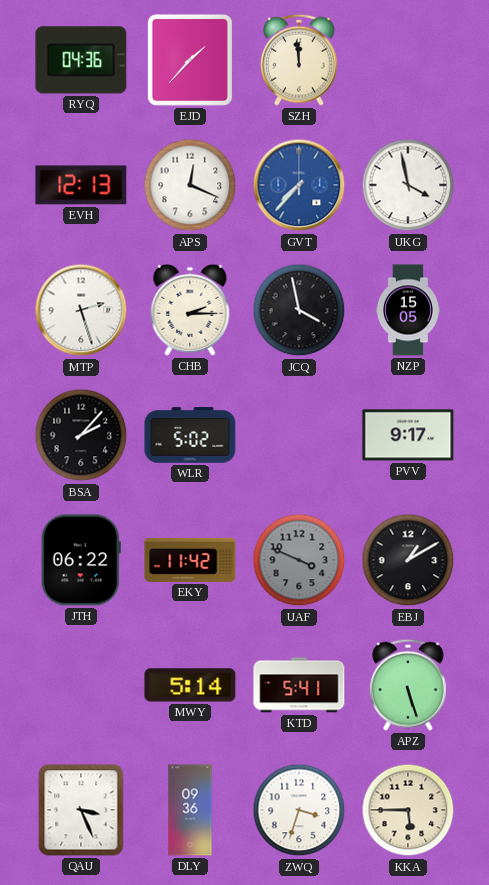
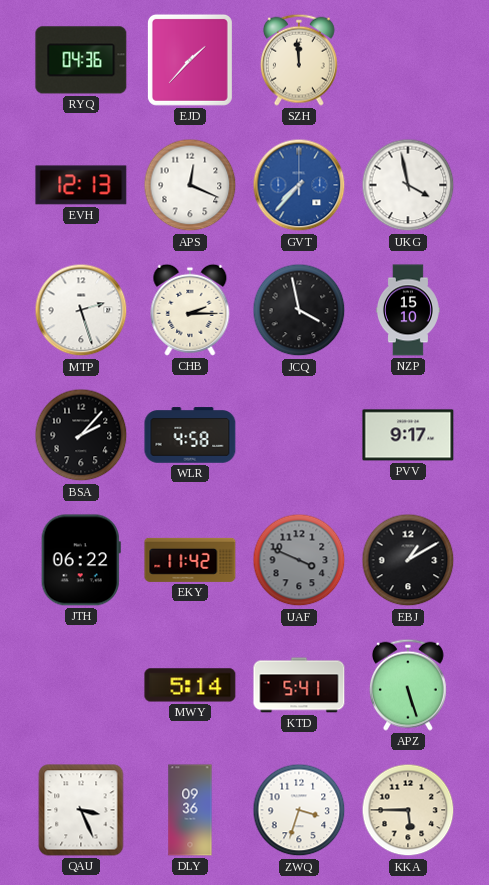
NZP: 15:05 -> 15:10 (408, 310)
WLR: 5:02 -> 4:58 (190, 435)
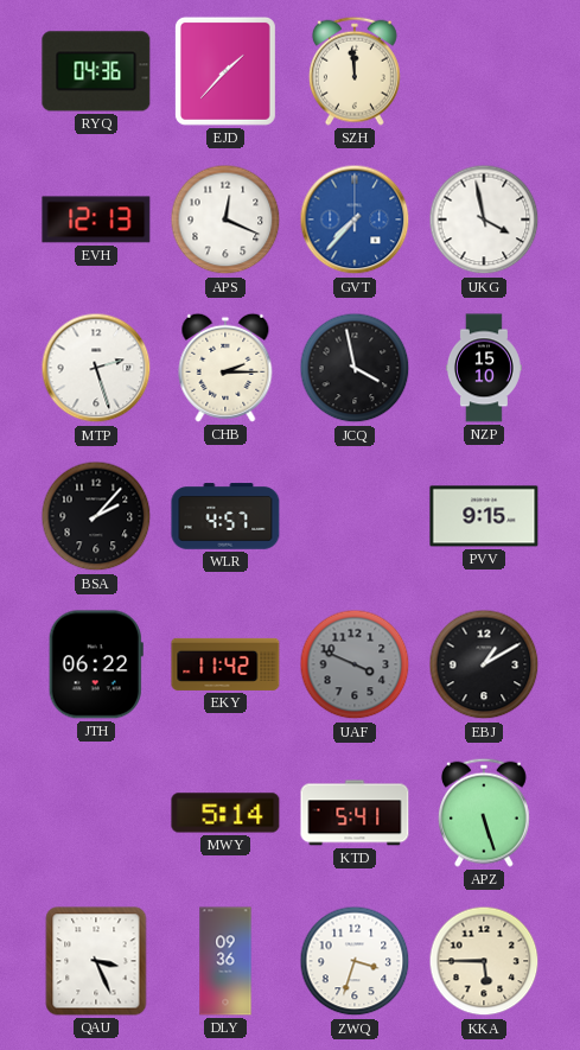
WLR: 4:58 -> 4:57 (225, 516)
PVV: 9:17 -> 9:15 (484, 516)
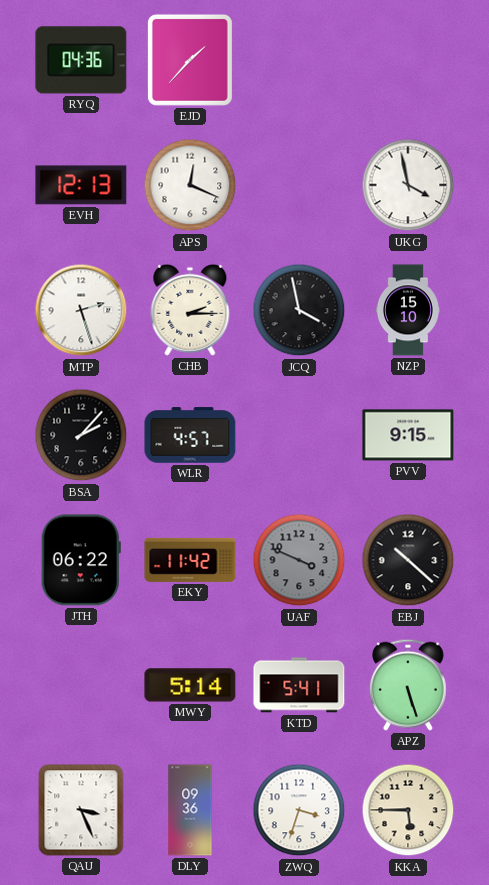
SZH: 11:59 -> none (355, 71)
GVT: 7:37 -> none (355, 219)
EBJ: 1:10 -> 10:22 (408, 560)
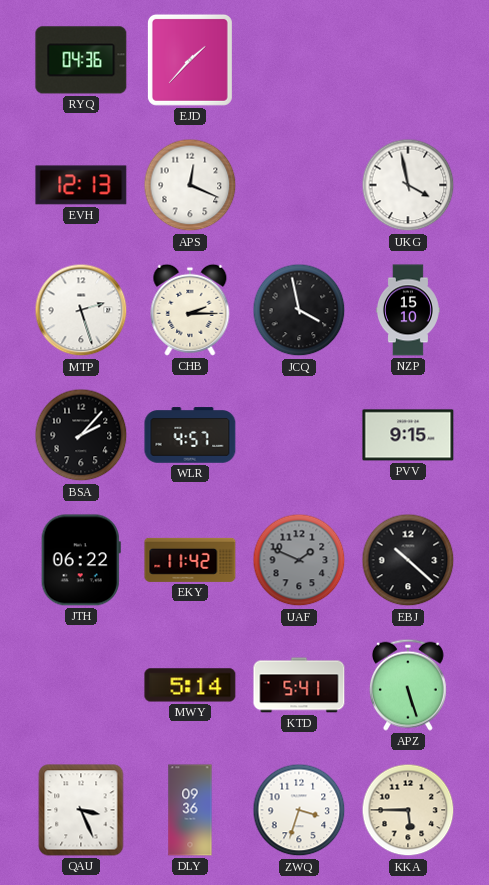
UAF: 3:49 -> 1:49 (299, 560)
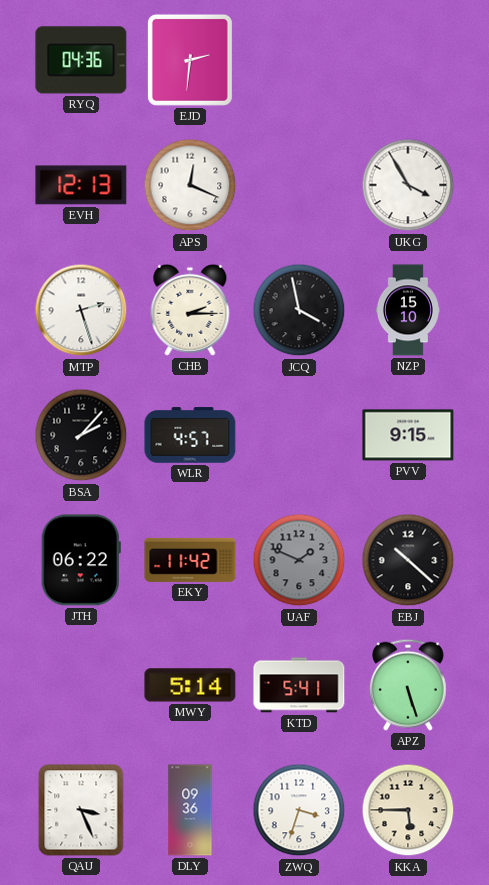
EJD: 1:37 -> 2:31 (190, 60)
UKG: 3:58 -> 3:55 (408, 185)
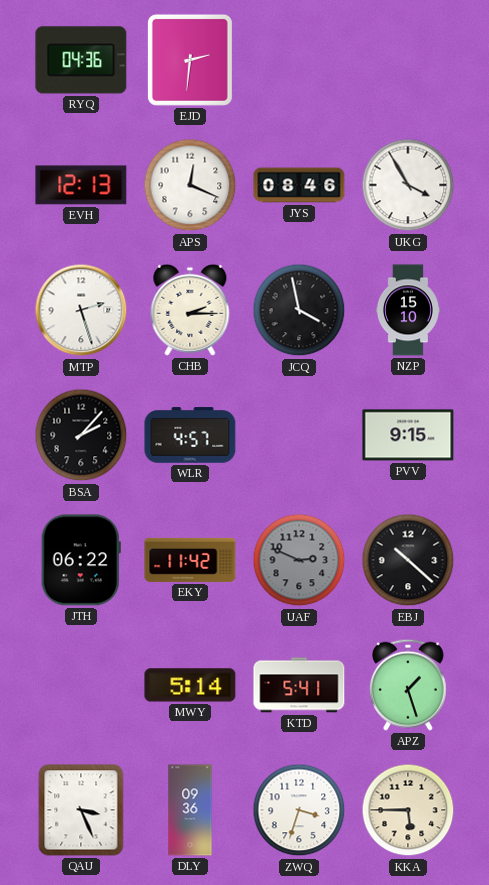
JYS: none -> 08:46 (299, 185)
UAF: 1:49 -> 2:49 (299, 560)
APZ: 5:27 -> 1:27 (408, 685)
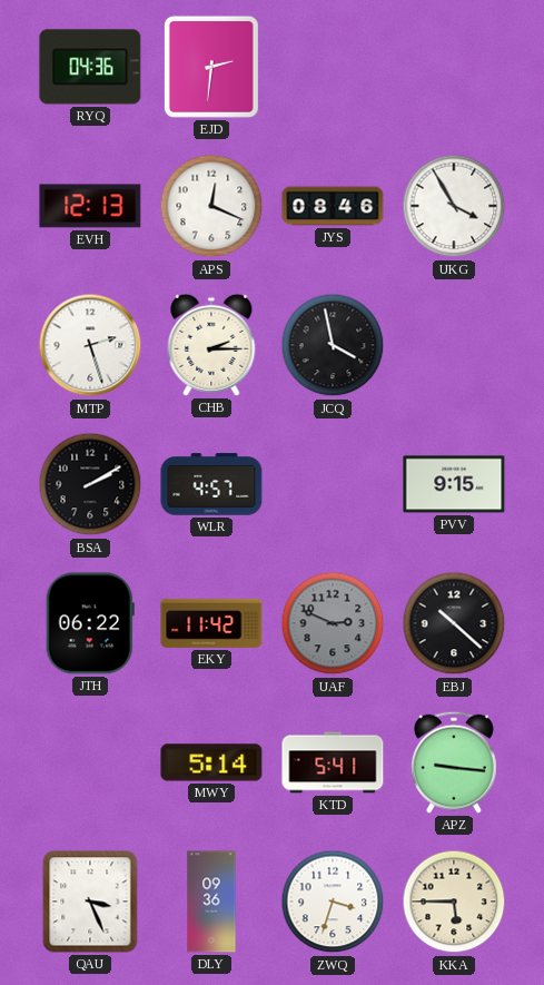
NZP: 15:10 -> none (408, 310)
BSA: 2:07 -> 2:10 (90, 484)
APZ: 1:27 -> 9:16 (454, 762)
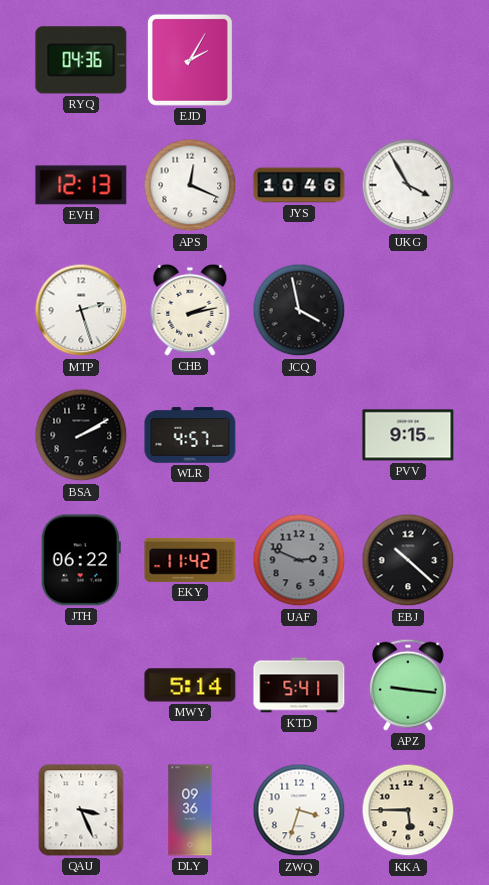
EJD: 2:31 -> 2:05 (190, 60)
JYS: 08:46 -> 10:46 (299, 185)
CHB: 2:15 -> 2:13 (190, 310)
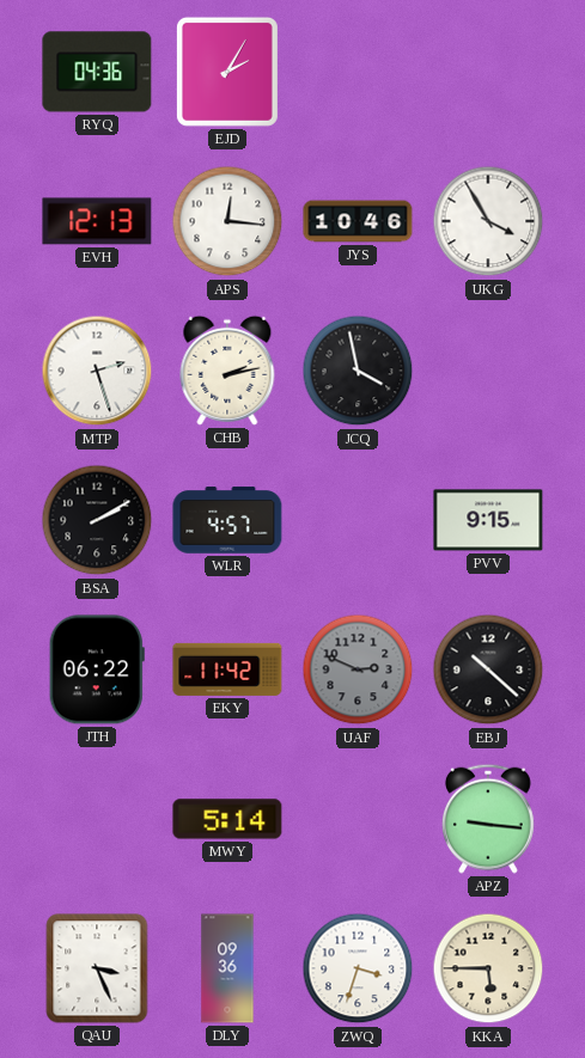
APS: 12:19 -> 12:16 (227, 221)
KTD: 5:41 -> none (299, 685)
